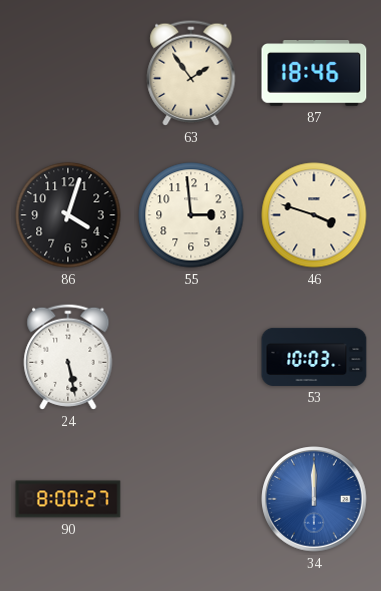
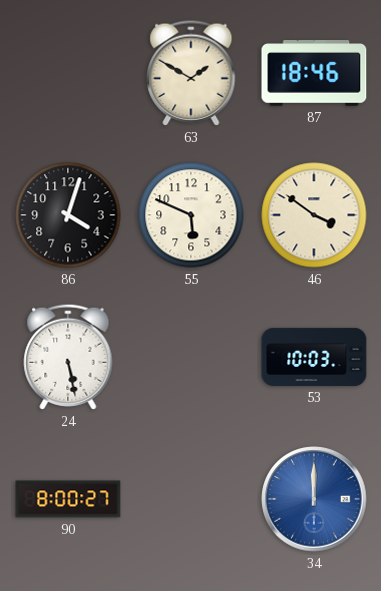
63: 1:54 -> 1:50 (191, 73)
55: 2:59 -> 5:49 (191, 215)
46: 3:48 -> 3:51 (314, 215)
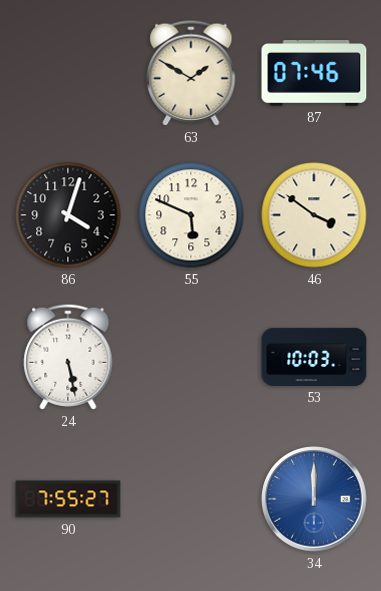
87: 18:46 -> 07:46 (314, 74)
90: 8:00 -> 7:55 (68, 499)
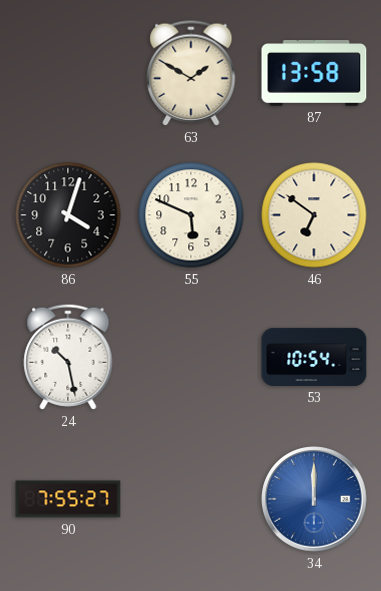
87: 07:46 -> 13:58 (314, 74)
46: 3:51 -> 6:51 (314, 215)
24: 5:28 -> 10:28 (68, 357)
53: 10:03 -> 10:54 (314, 357)
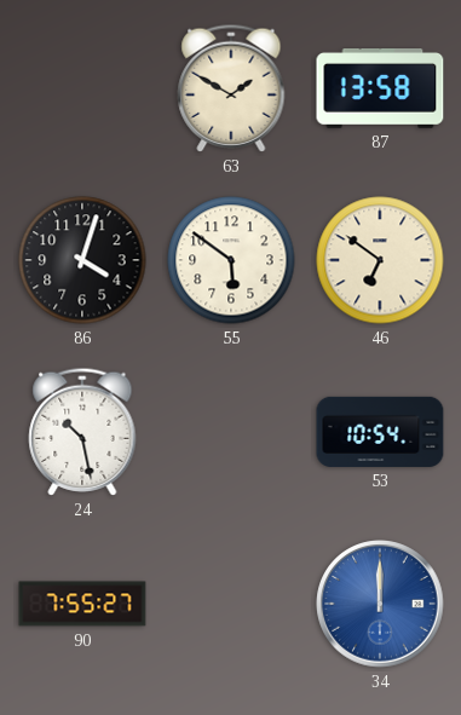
55: 5:49 -> 5:51 (231, 260)
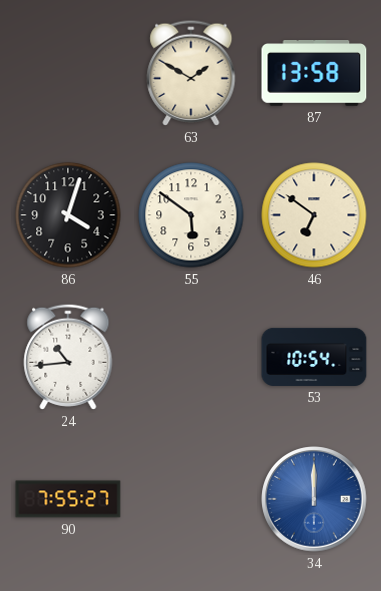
24: 10:28 -> 10:44 (68, 357)
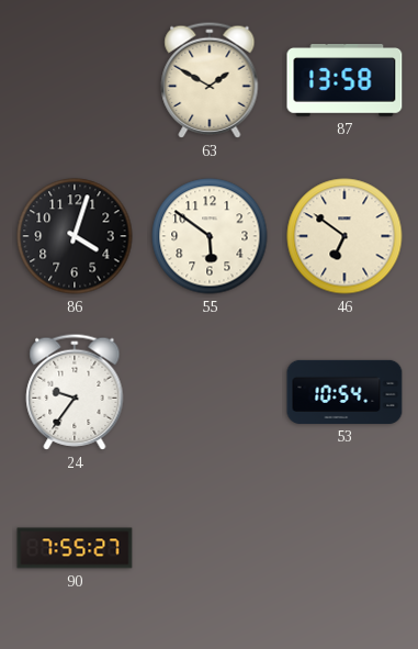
24: 10:44 -> 9:36 (75, 392)
34: 12:00 -> none (314, 499)
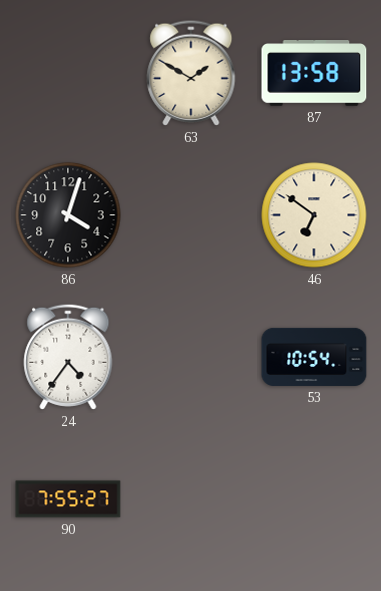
55: 5:51 -> none (210, 236)
24: 9:36 -> 4:36 (68, 357)
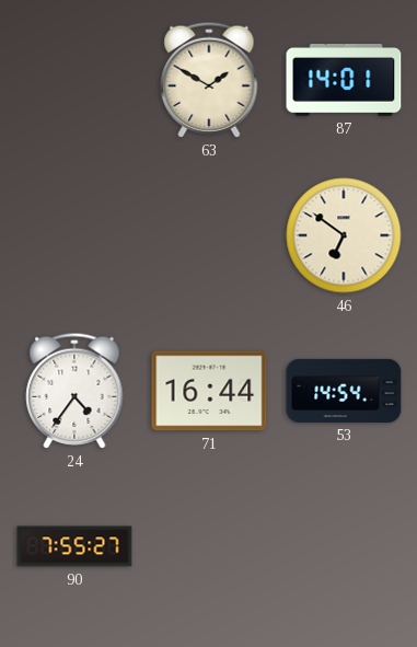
87: 13:58 -> 14:01 (344, 81)
86: 4:03 -> none (68, 215)
71: none -> 16:44 (209, 391)
53: 10:54 -> 14:54 (344, 391)
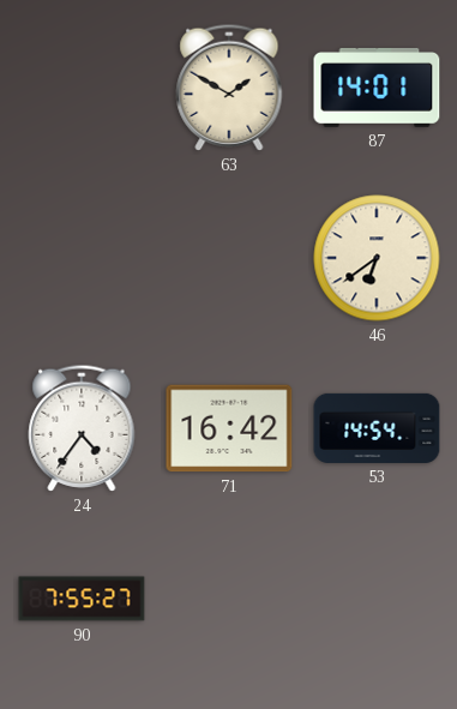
46: 6:51 -> 6:39 (377, 258)
71: 16:44 -> 16:42 (229, 428)
